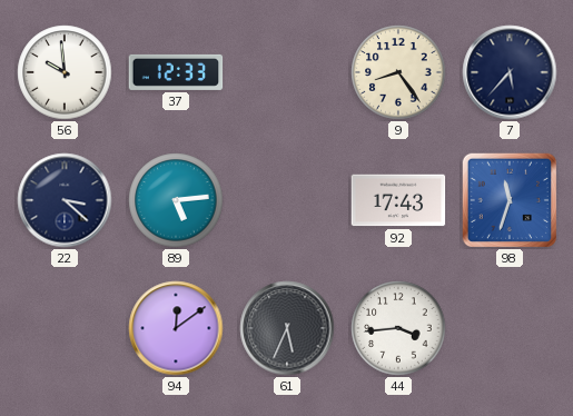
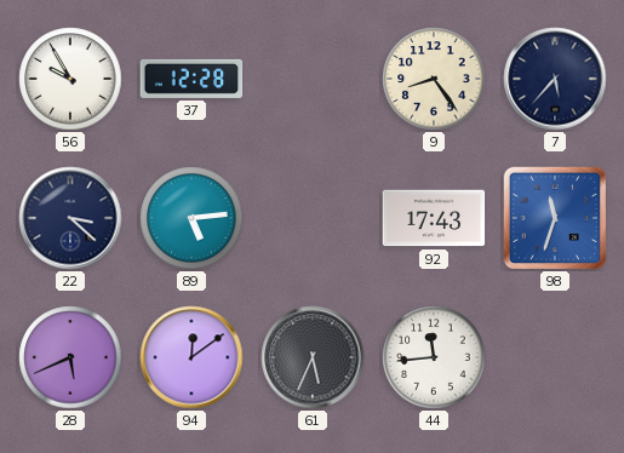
56: 9:59 -> 9:55 (70, 79)
37: 12:33 -> 12:28 (191, 79)
28: none -> 5:41 (70, 357)
44: 3:44 -> 11:44 (434, 357)
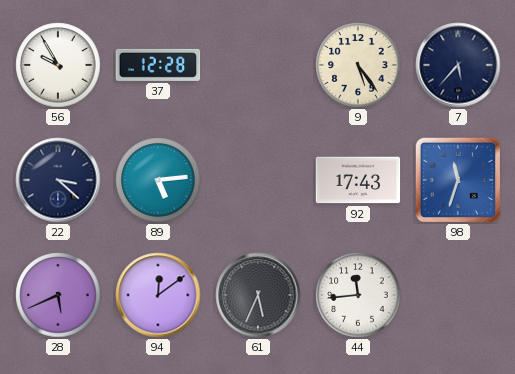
9: 8:24 -> 5:24 (358, 65)
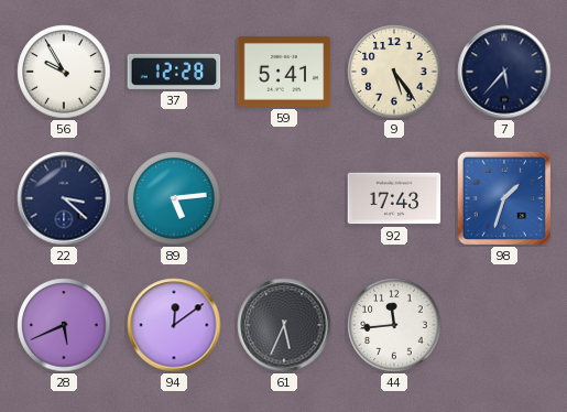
59: none -> 5:41 (284, 72)
98: 11:33 -> 1:33 (504, 198)
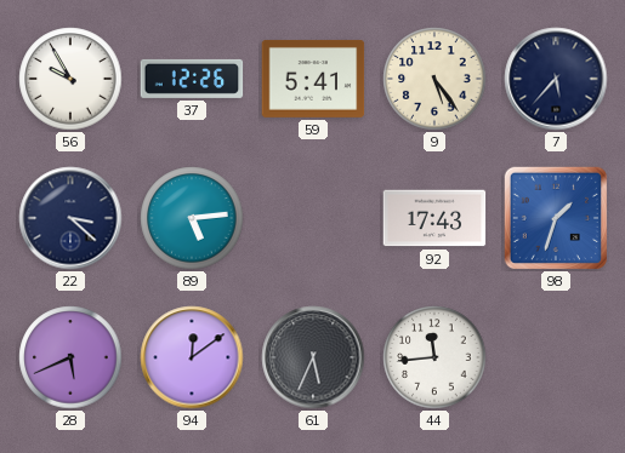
37: 12:28 -> 12:26 (192, 79)
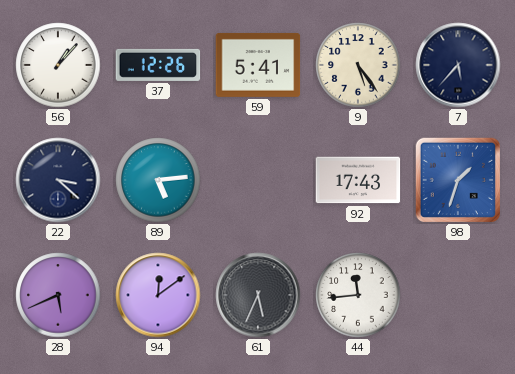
56: 9:55 -> 1:07 (58, 65)
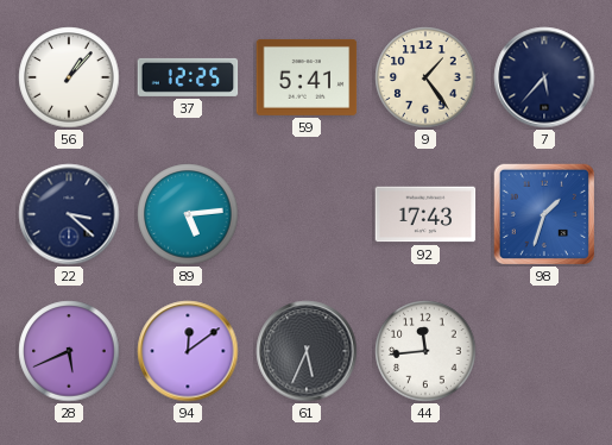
37: 12:26 -> 12:25 (188, 77)
9: 5:24 -> 1:24 (425, 77)
